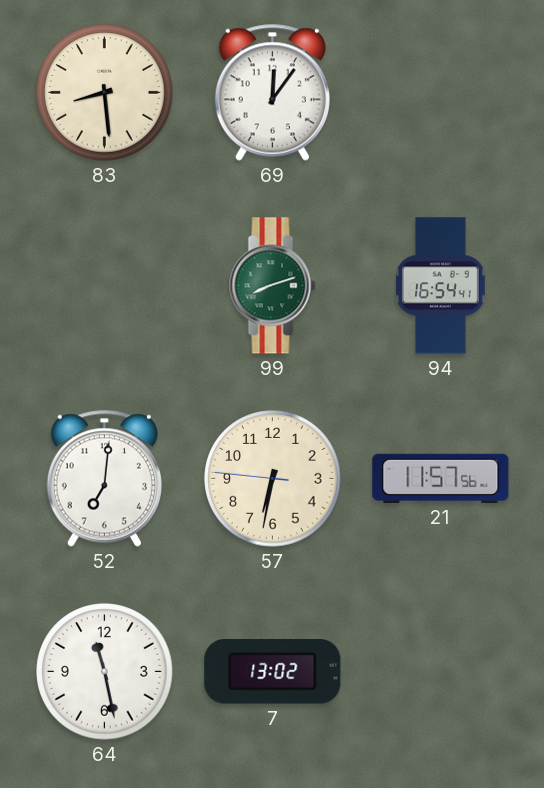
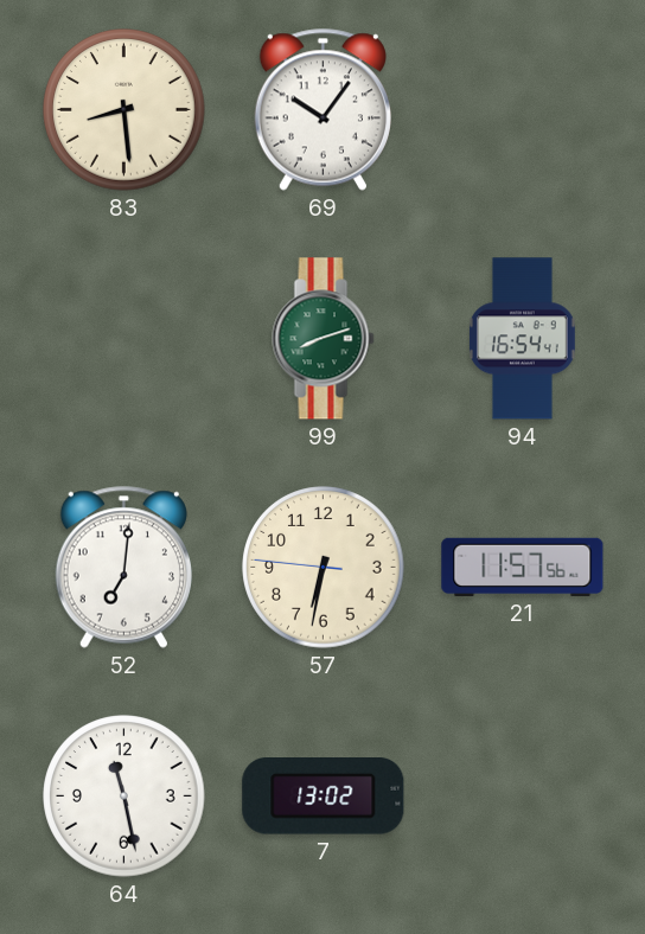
69: 12:06 -> 10:06 (322, 109)
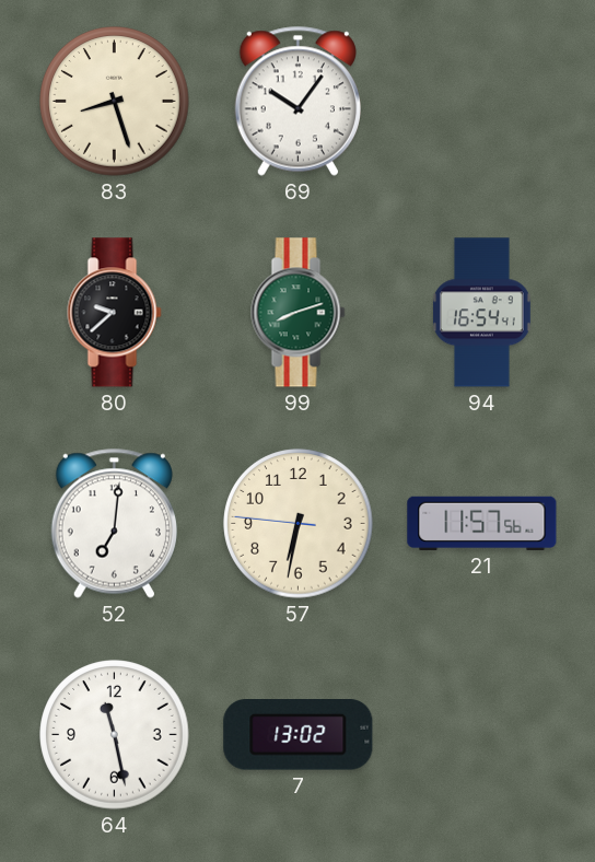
83: 8:29 -> 8:27 (115, 102)
80: none -> 9:38 (115, 313)
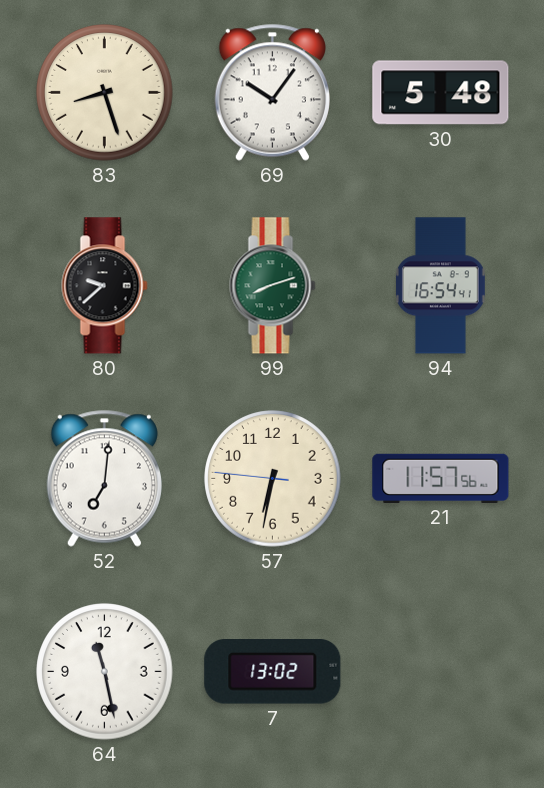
30: none -> 5:48 (441, 93)
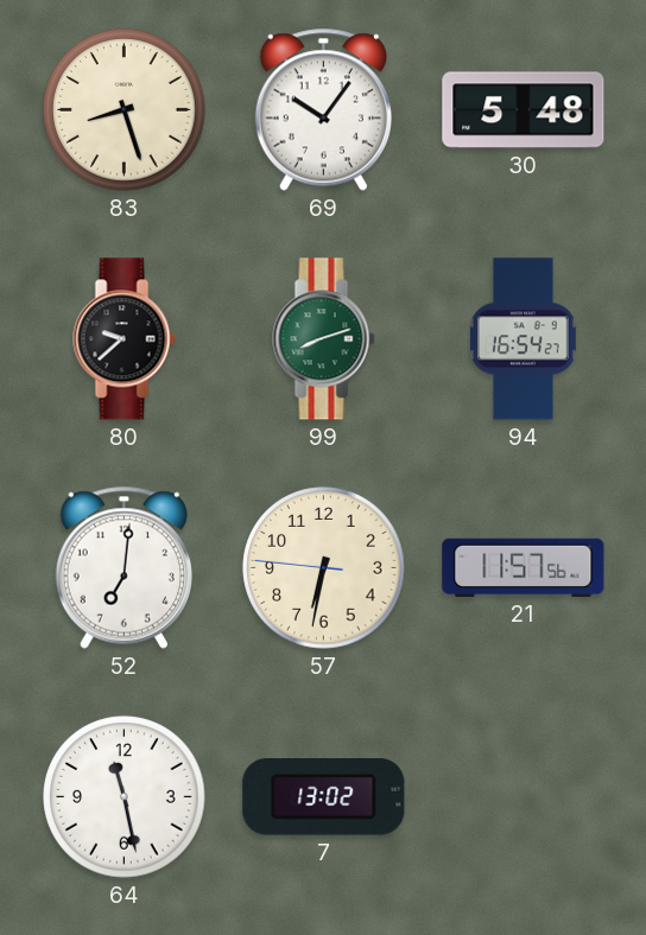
94: 16:54:41 -> 16:54:27 (522, 339)
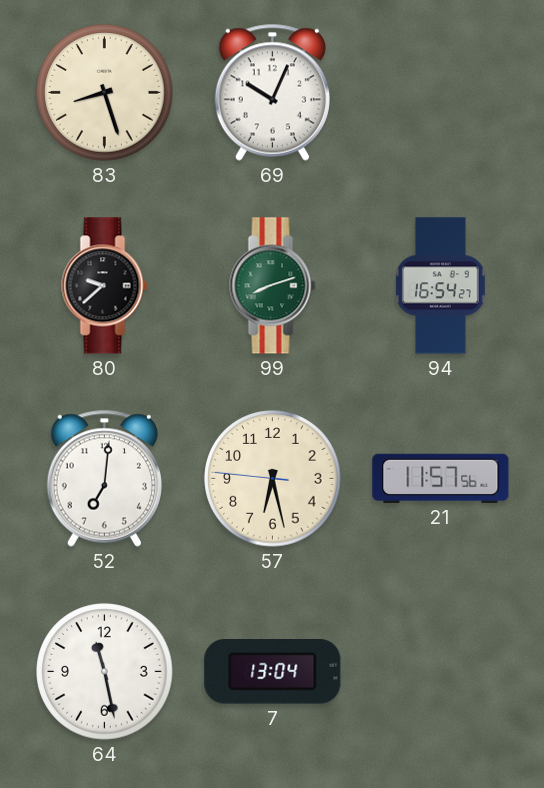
69: 10:06 -> 10:04 (272, 92)
30: 5:48 -> none (524, 110)
57: 6:31 -> 6:27 (273, 479)
7: 13:02 -> 13:04 (273, 672)
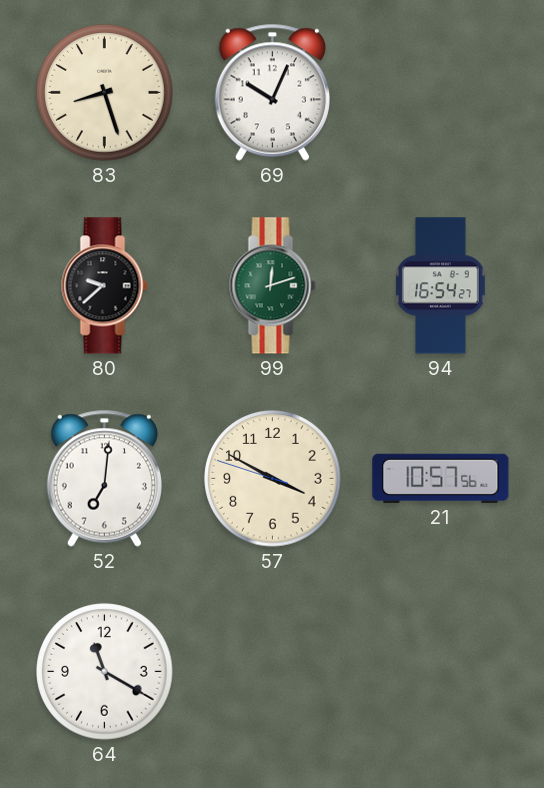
99: 8:12 -> 12:12 (273, 286)
57: 6:27 -> 3:49 (273, 479)
21: 11:57 -> 10:57 (441, 478)
64: 11:28 -> 11:20 (105, 672)
7: 13:04 -> none (273, 672)
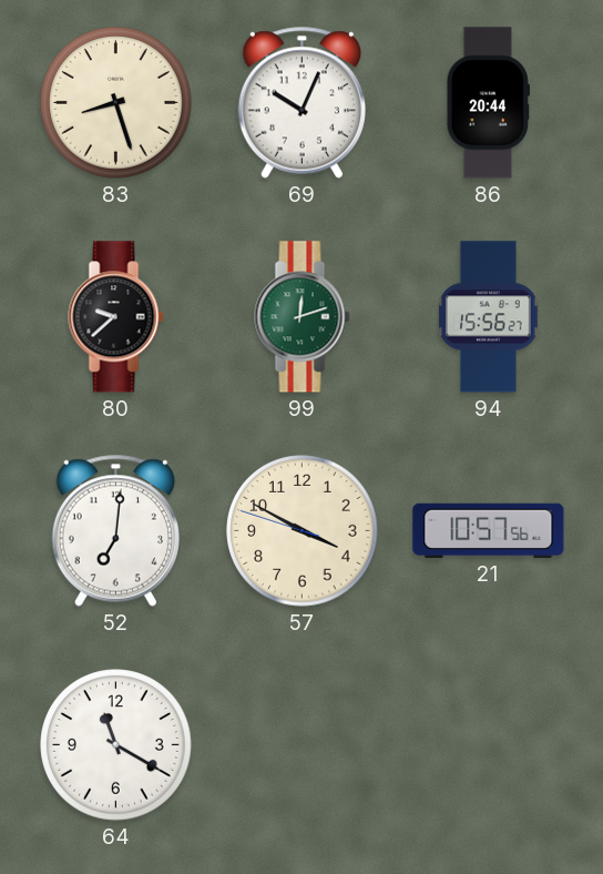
86: none -> 20:44 (488, 103)
94: 16:54 -> 15:56 (488, 317)
